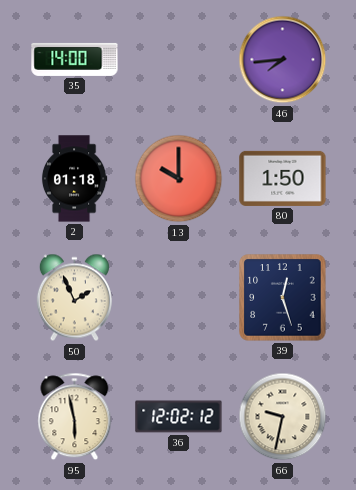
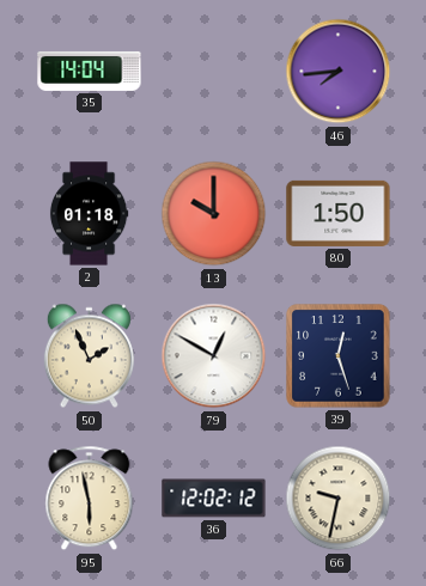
35: 14:00 -> 14:04 (90, 71)
79: none -> 12:50 (214, 356)
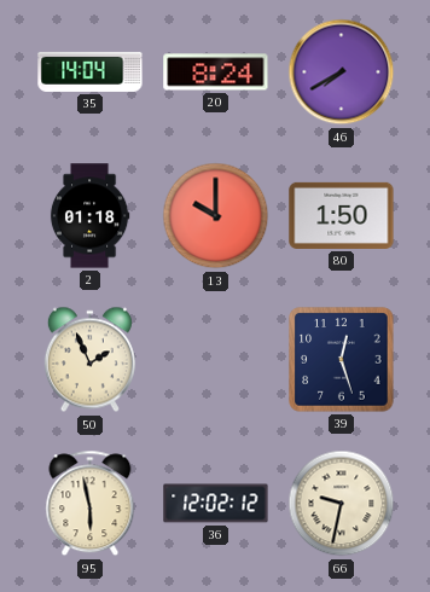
20: none -> 8:24 (216, 72)
46: 7:44 -> 7:40 (342, 72)
79: 12:50 -> none (214, 356)
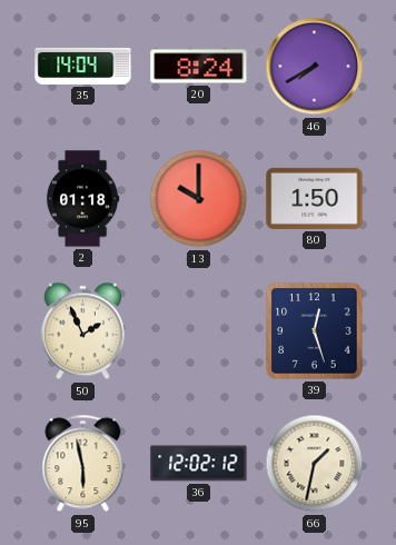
66: 9:32 -> 1:32 (315, 464)
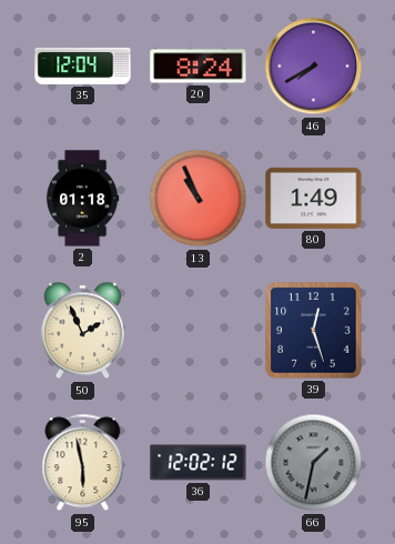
35: 14:04 -> 12:04 (83, 66)
13: 10:00 -> 10:56 (199, 199)
80: 1:50 -> 1:49 (314, 198)
66 dial: cream -> grey (314, 463)
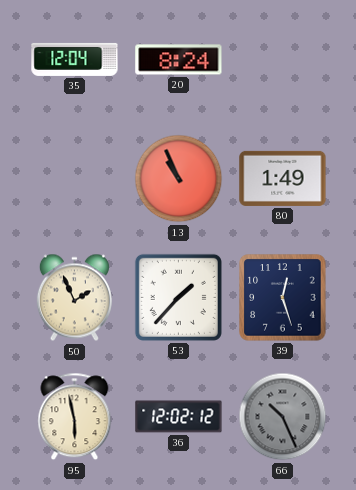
46: 7:40 -> none (314, 67)
2: 01:18 -> none (82, 199)
53: none -> 1:37 (178, 297)
66: 1:32 -> 10:26 (283, 417)
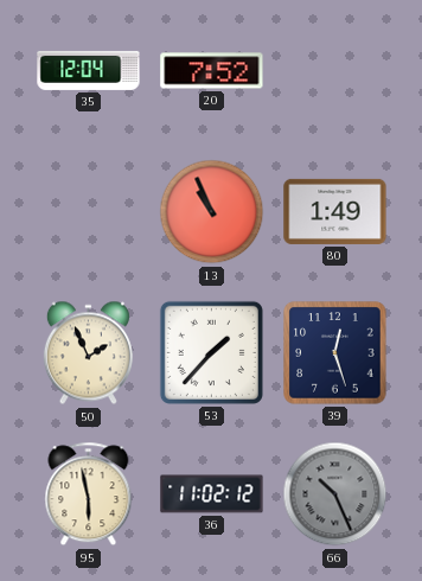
20: 8:24 -> 7:52 (212, 71)
36: 12:02 -> 11:02 (212, 494)
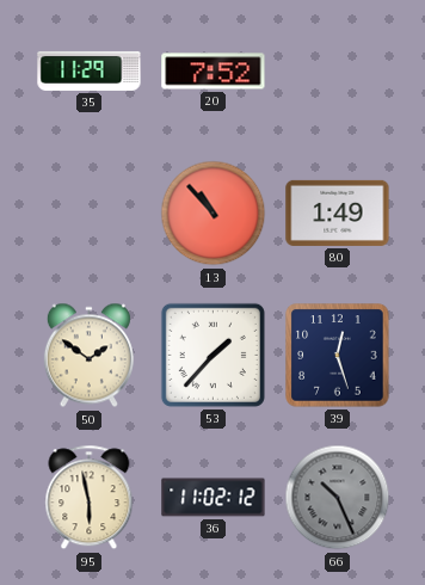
35: 12:04 -> 11:29 (90, 70)
13: 10:56 -> 10:53 (214, 214)
50: 1:56 -> 1:51 (88, 356)
